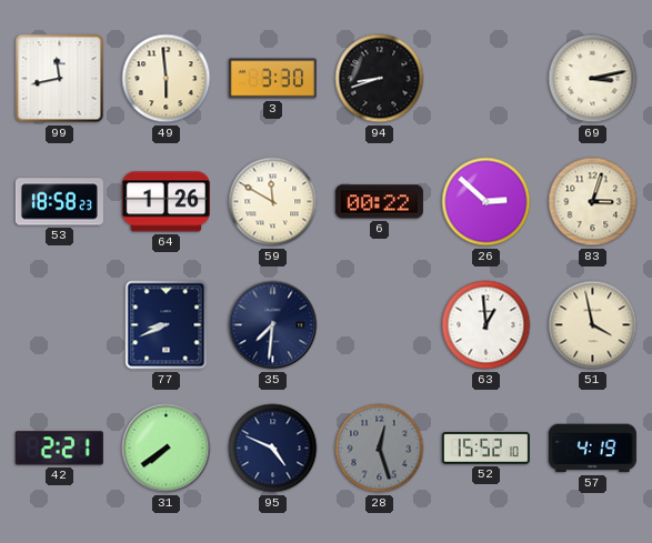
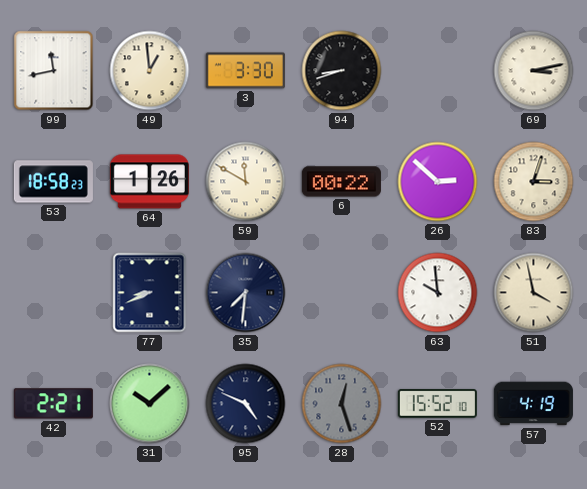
49: 5:59 -> 12:59 (150, 71)
63: 12:59 -> 9:59 (438, 293)
31: 7:39 -> 10:08 (150, 404)
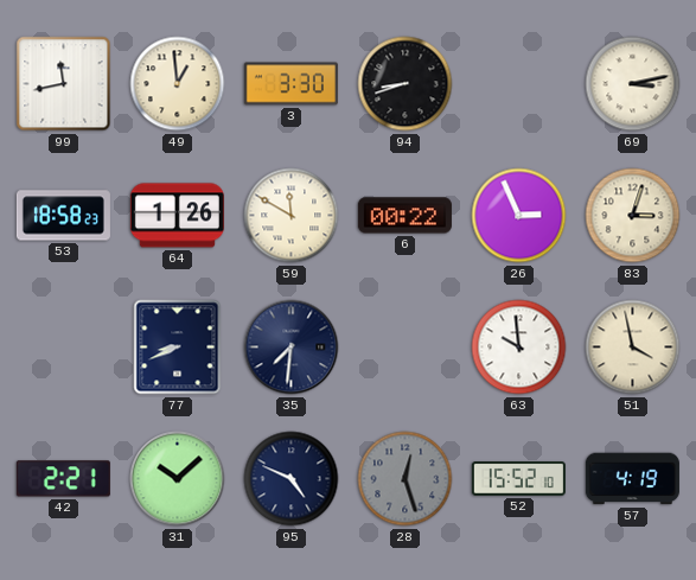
26: 2:52 -> 2:56 (519, 216)
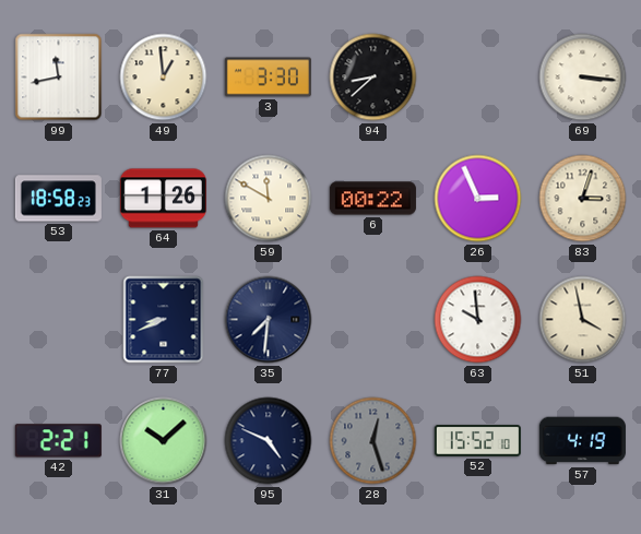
94: 8:42 -> 8:38 (373, 78)
69: 3:13 -> 3:16 (583, 78)
